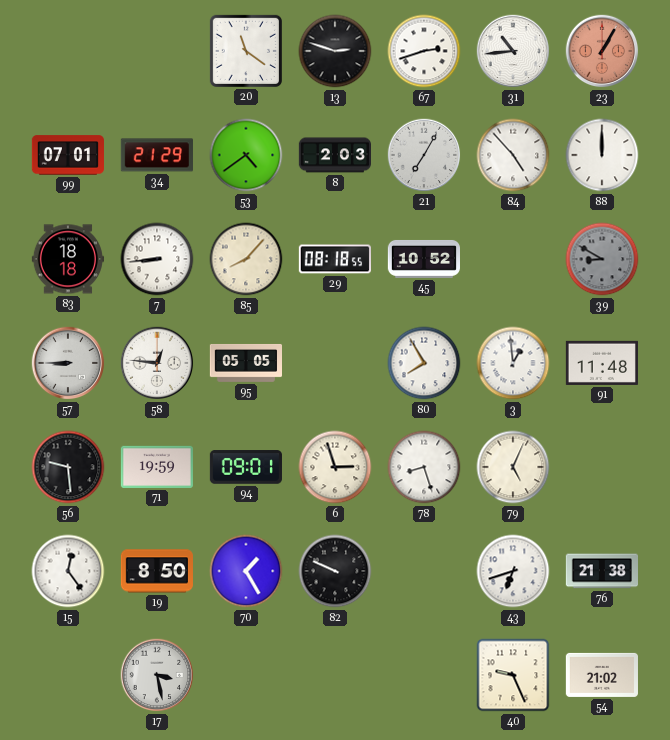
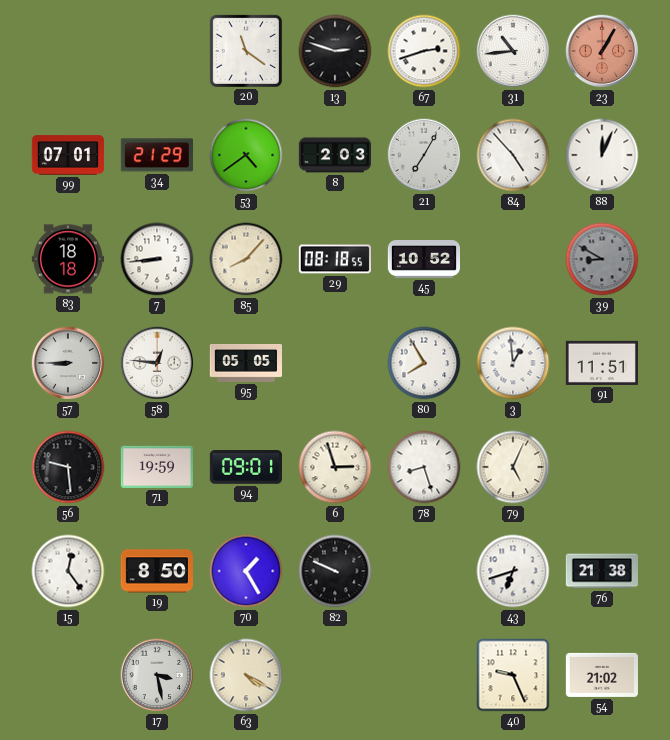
88: 12:00 -> 12:04 (602, 155)
91: 11:48 -> 11:51 (602, 363)
63: none -> 4:20 (246, 675)
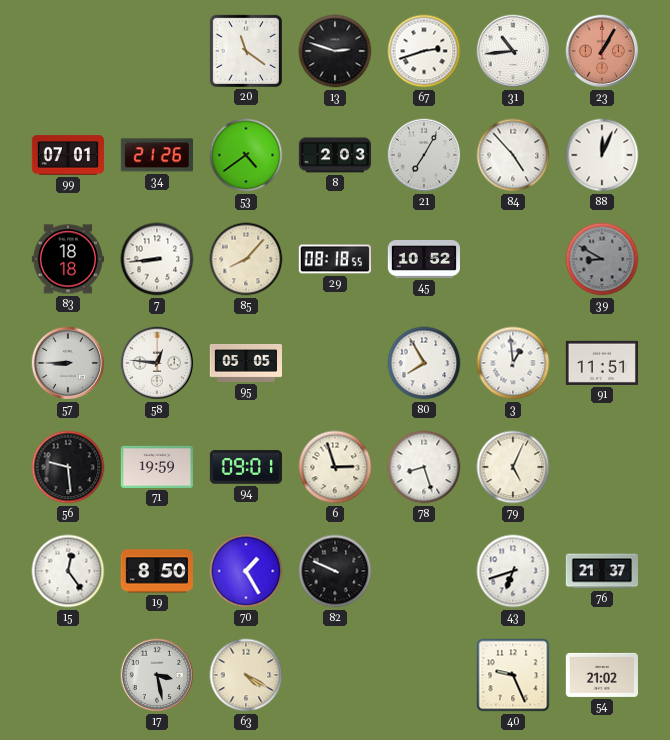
34: 21:29 -> 21:26 (157, 155)
76: 21:38 -> 21:37 (601, 571)
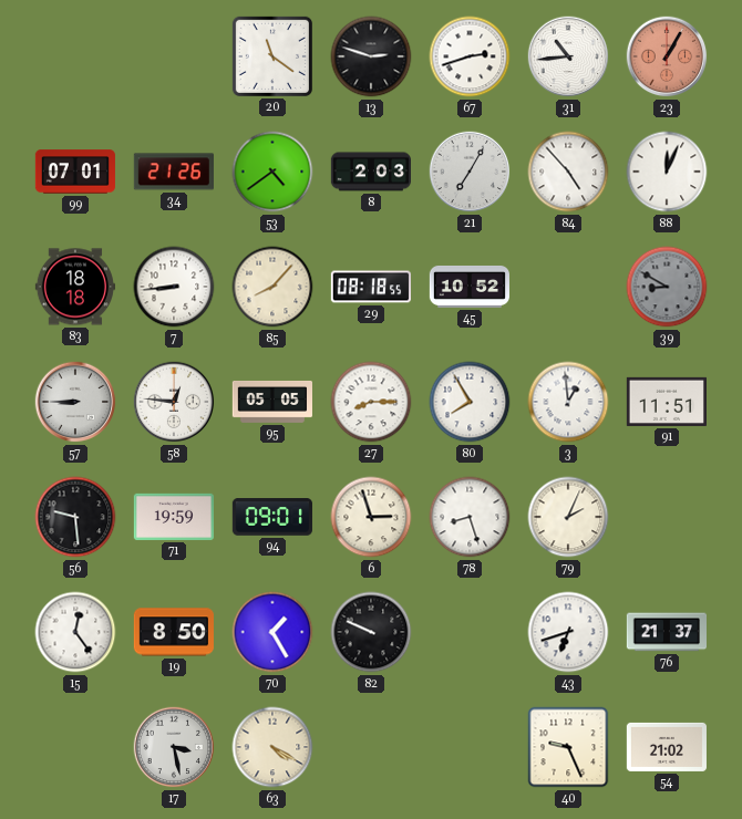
27: none -> 8:15 (371, 402)
79: 5:04 -> 2:04 (568, 517)
